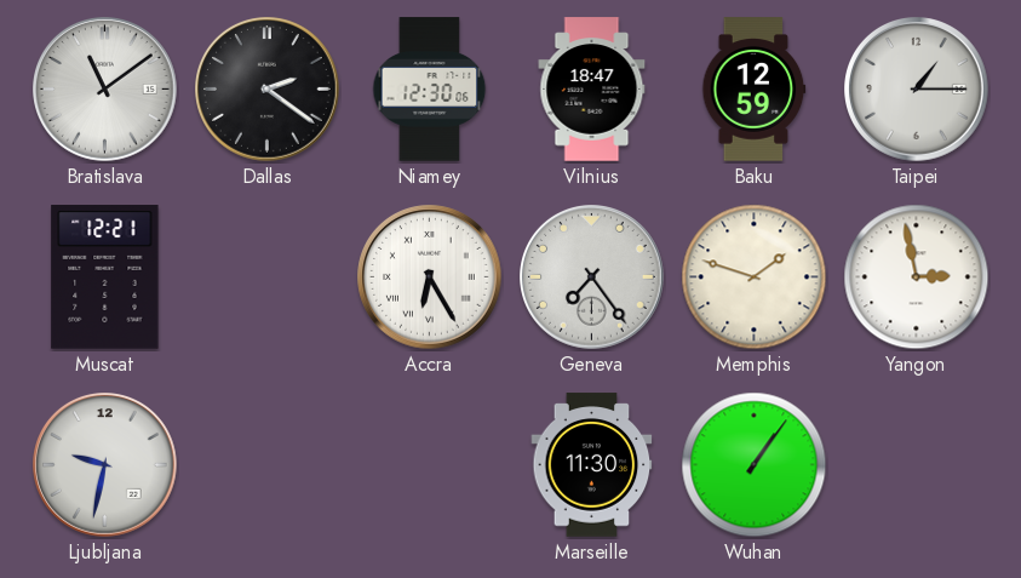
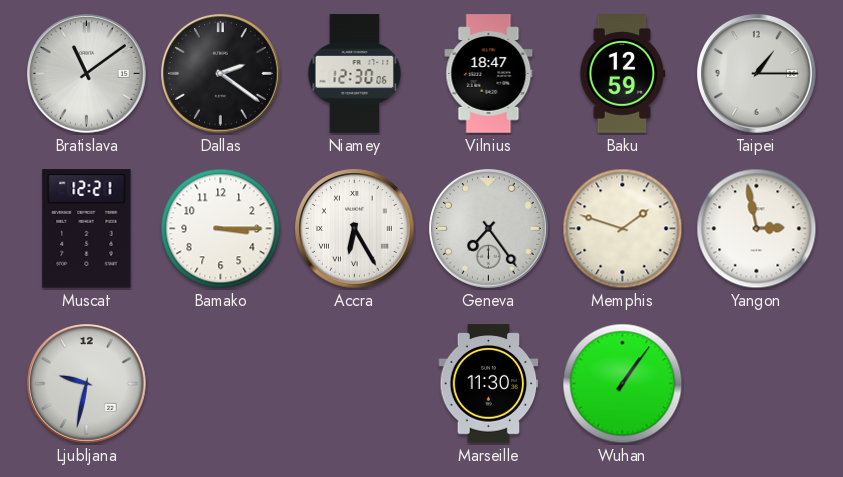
Bamako: none -> 3:15 (221, 229)
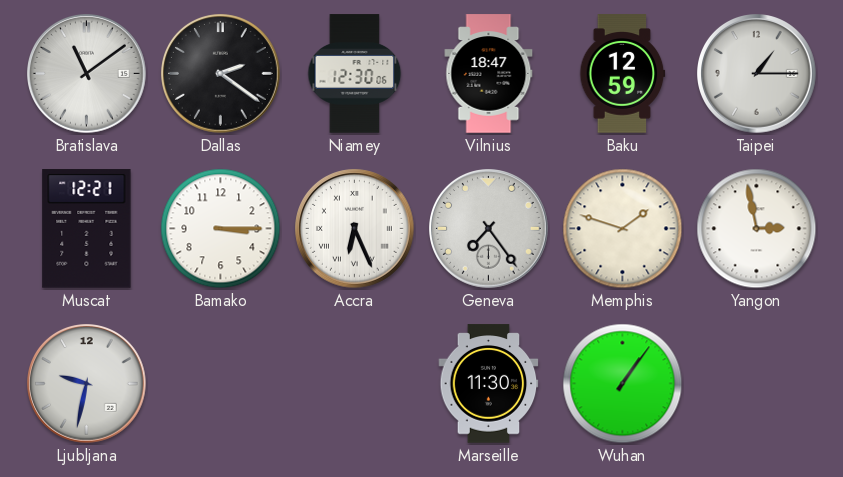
Accra: 6:25 -> 6:26 (355, 229)
